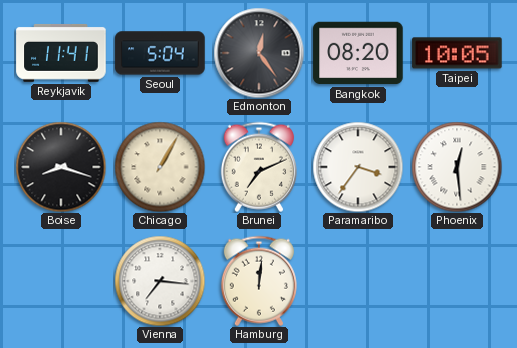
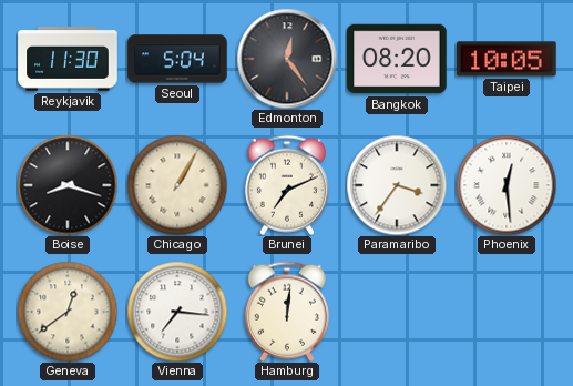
Reykjavik: 11:41 -> 11:30 (68, 59)
Geneva: none -> 12:39 (68, 312)
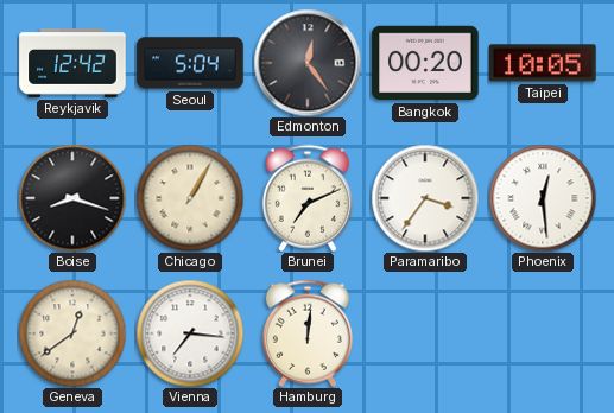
Reykjavik: 11:30 -> 12:42 (72, 63)
Bangkok: 08:20 -> 00:20 (425, 63)
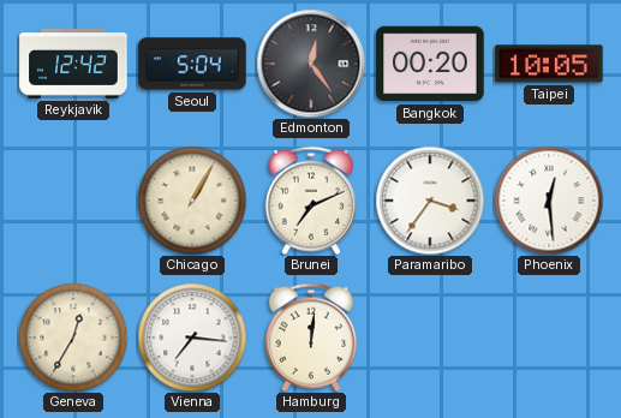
Boise: 8:18 -> none (72, 198)
Geneva: 12:39 -> 12:35 (73, 338)
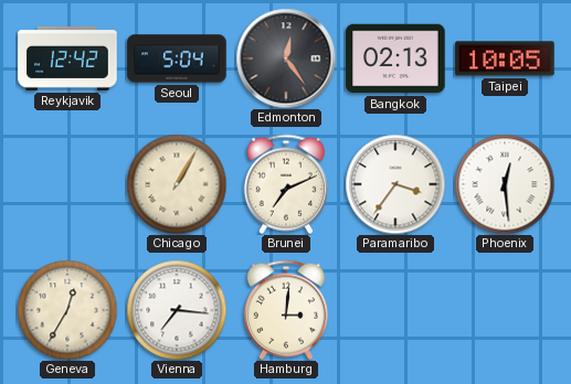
Bangkok: 00:20 -> 02:13 (395, 58)
Hamburg: 12:01 -> 3:01 (286, 310)
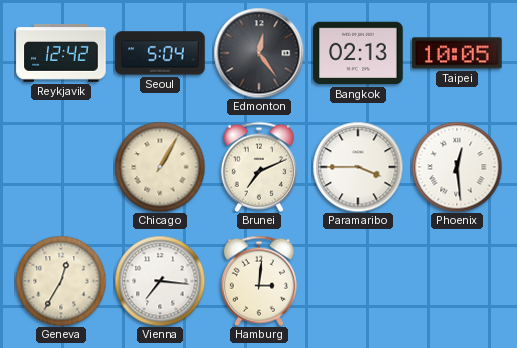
Paramaribo: 3:36 -> 3:45 (358, 167)
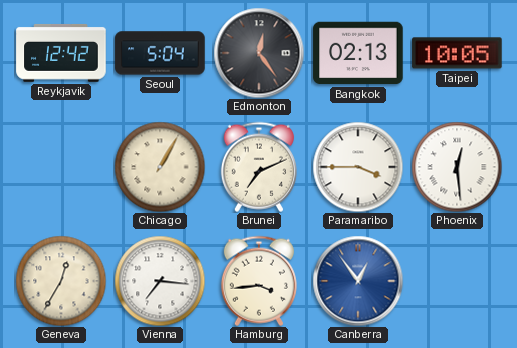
Hamburg: 3:01 -> 3:44 (259, 281)
Canberra: none -> 12:54 (358, 281)
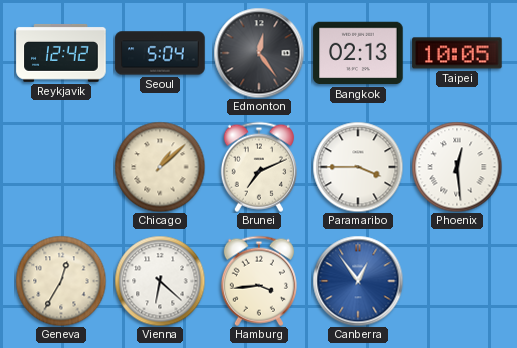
Chicago: 1:05 -> 1:08 (160, 167)
Vienna: 7:16 -> 6:22 (160, 281)
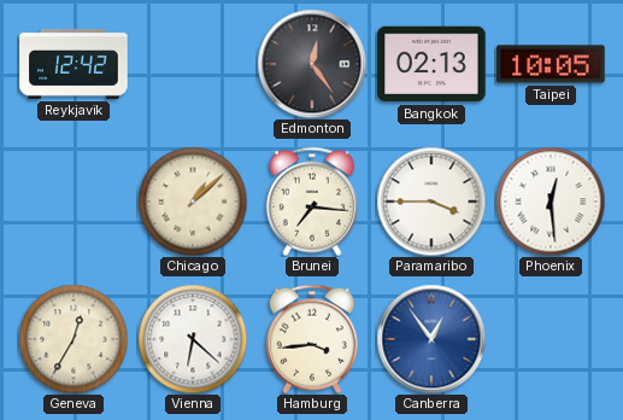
Seoul: 5:04 -> none (160, 53)
Brunei: 7:11 -> 7:16 (312, 202)
